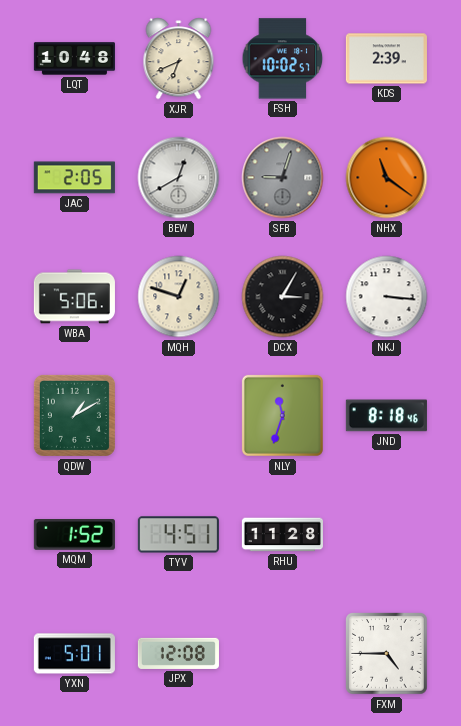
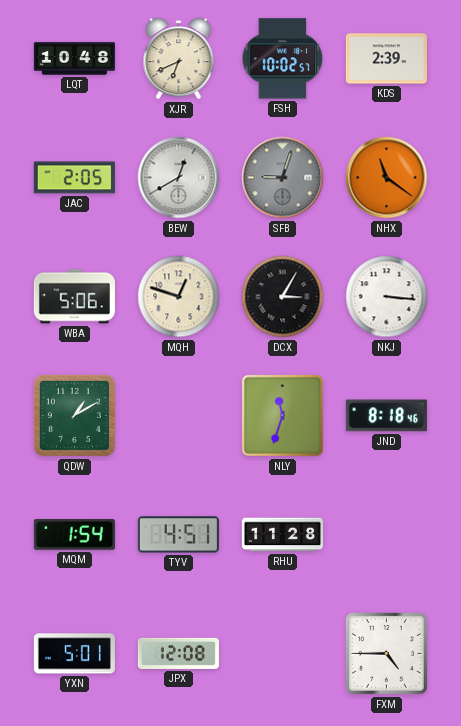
MQM: 1:52 -> 1:54 (74, 535)
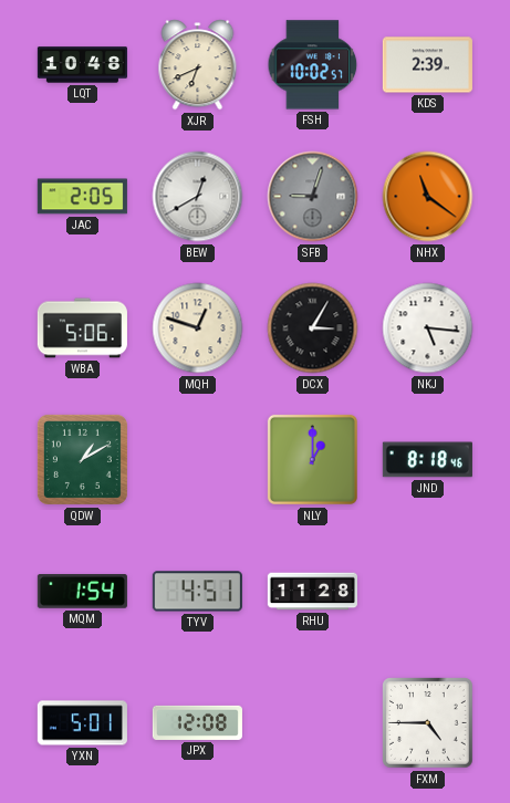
NKJ: 3:16 -> 5:16 (428, 328)
NLY: 11:33 -> 1:00 (312, 459)
